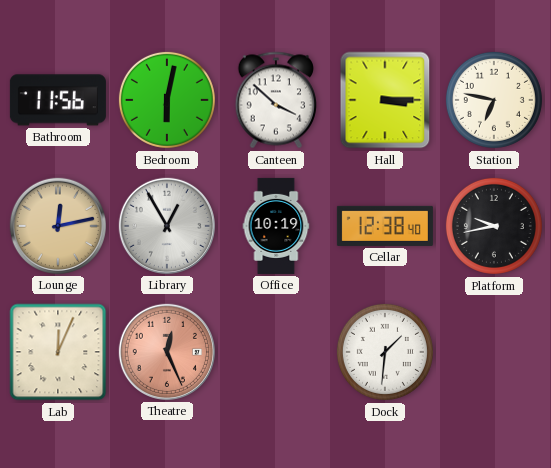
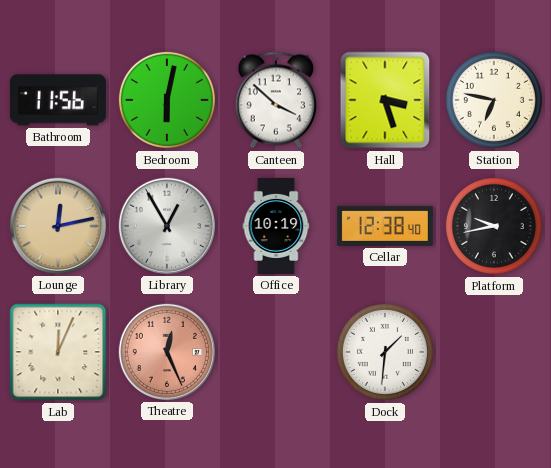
Hall: 3:15 -> 3:27 (385, 100)
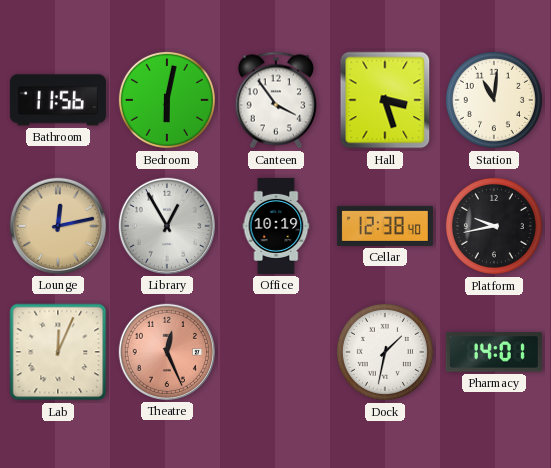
Canteen: 3:52 -> 3:54 (275, 100)
Station: 6:47 -> 11:01 (494, 100)
Dock: 1:31 -> 1:32 (385, 352)
Pharmacy: none -> 14:01 (494, 352)
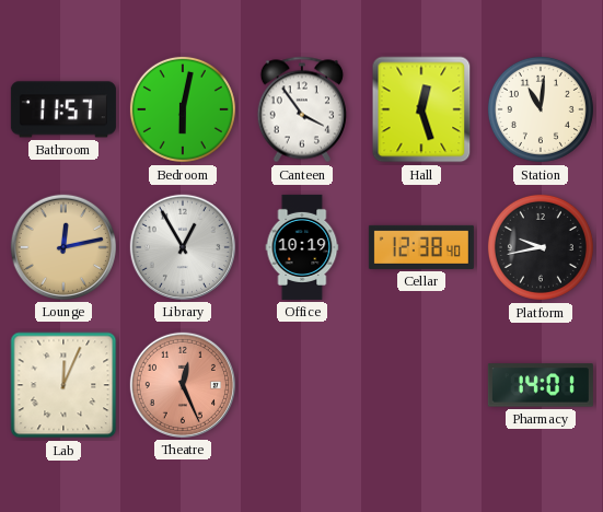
Bathroom: 11:56 -> 11:57 (63, 109)
Hall: 3:27 -> 12:27 (421, 109)
Dock: 1:32 -> none (385, 352)
